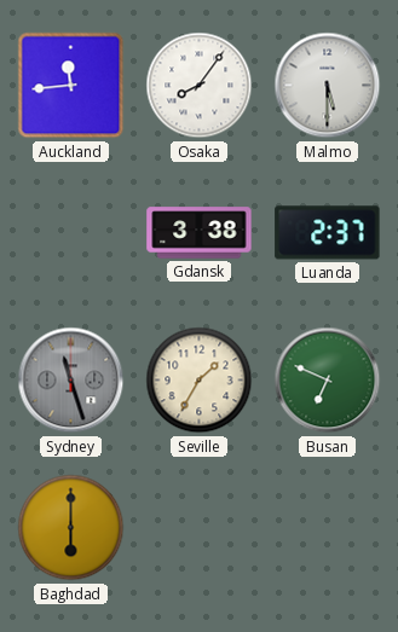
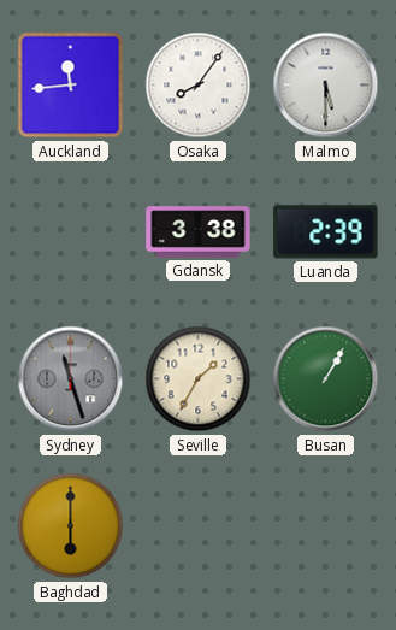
Luanda: 2:37 -> 2:39 (326, 232)
Busan: 6:49 -> 1:05 (326, 379)
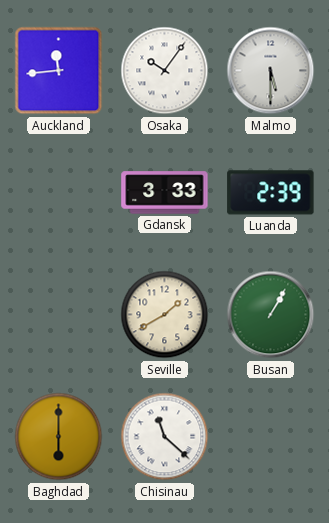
Osaka: 8:06 -> 10:06 (165, 71)
Gdansk: 3:38 -> 3:33 (165, 193)
Sydney: 11:27 -> none (71, 379)
Seville: 1:35 -> 1:40 (165, 315)
Chisinau: none -> 11:22 (165, 437)
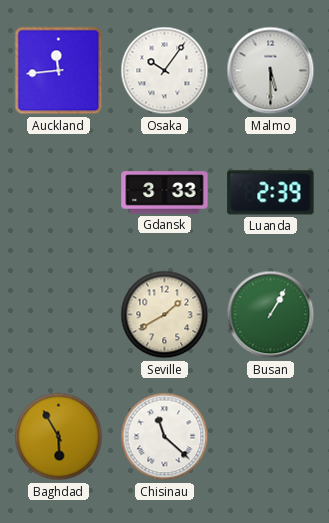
Baghdad: 6:00 -> 5:55 (59, 437)
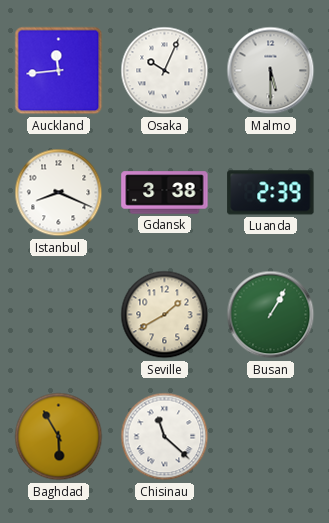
Osaka: 10:06 -> 10:04 (165, 71)
Istanbul: none -> 8:19 (59, 193)
Gdansk: 3:33 -> 3:38 (165, 193)
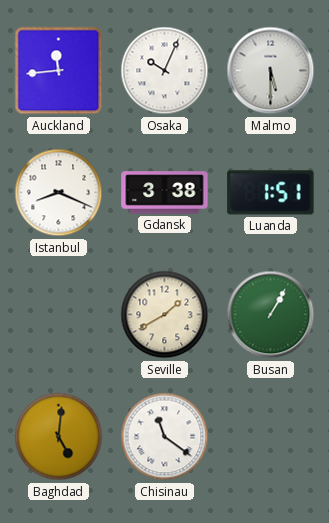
Luanda: 2:39 -> 1:51 (271, 193)
Baghdad: 5:55 -> 5:01 (59, 437)
Chisinau: 11:22 -> 11:21 (165, 437)
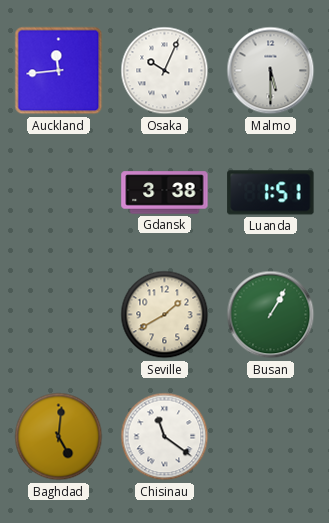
Istanbul: 8:19 -> none (59, 193)
